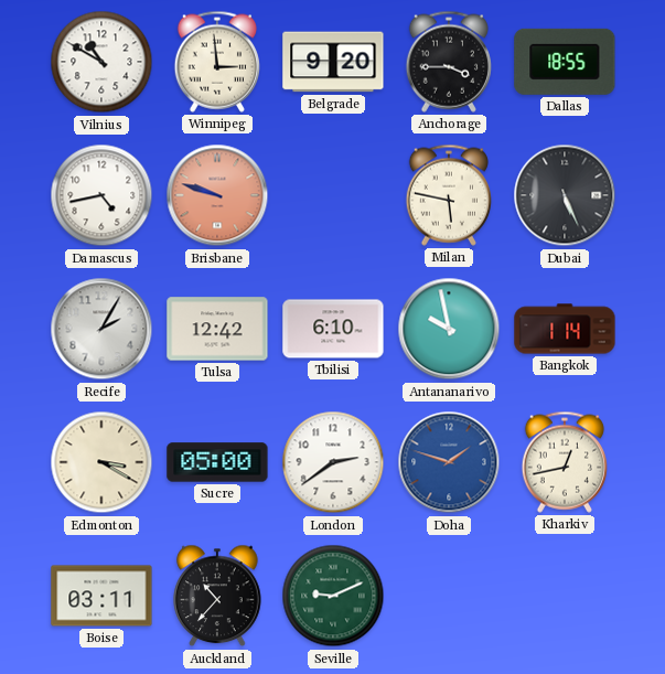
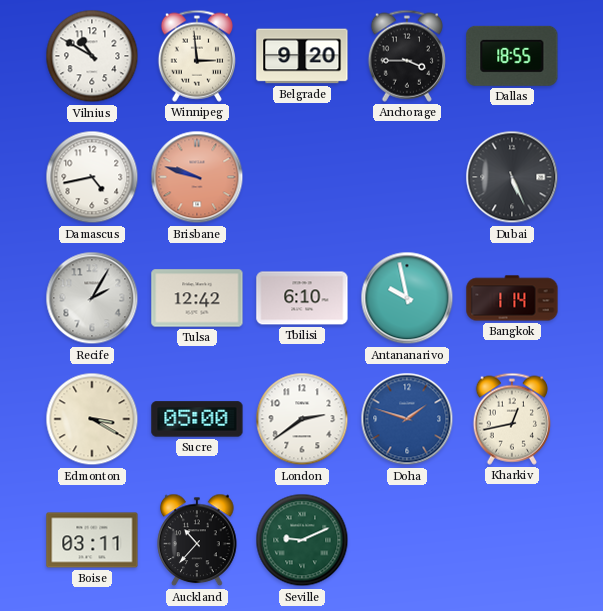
Milan: 5:47 -> none (449, 195)
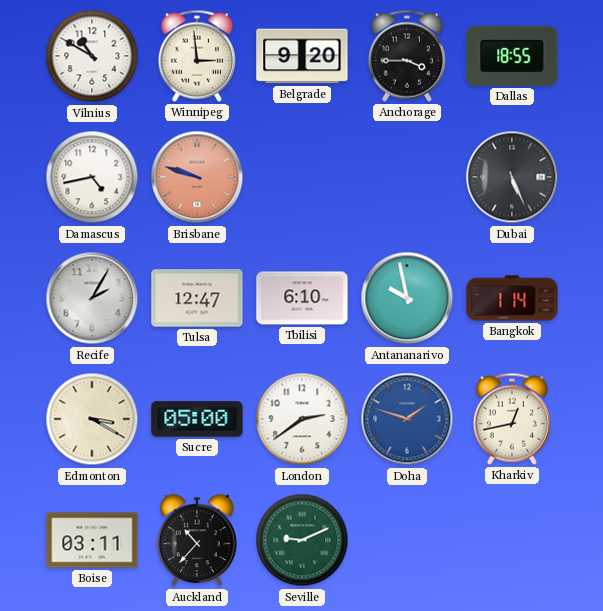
Tulsa: 12:42 -> 12:47 (197, 298)
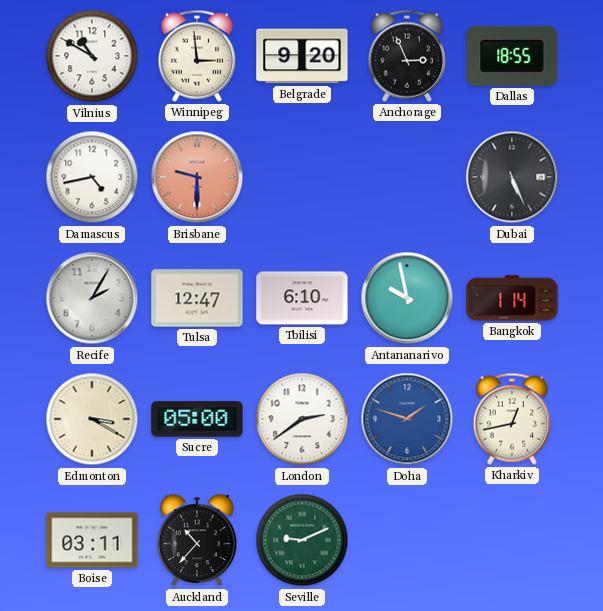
Anchorage: 3:45 -> 2:56 (407, 56)
Brisbane: 9:48 -> 9:30 (197, 177)
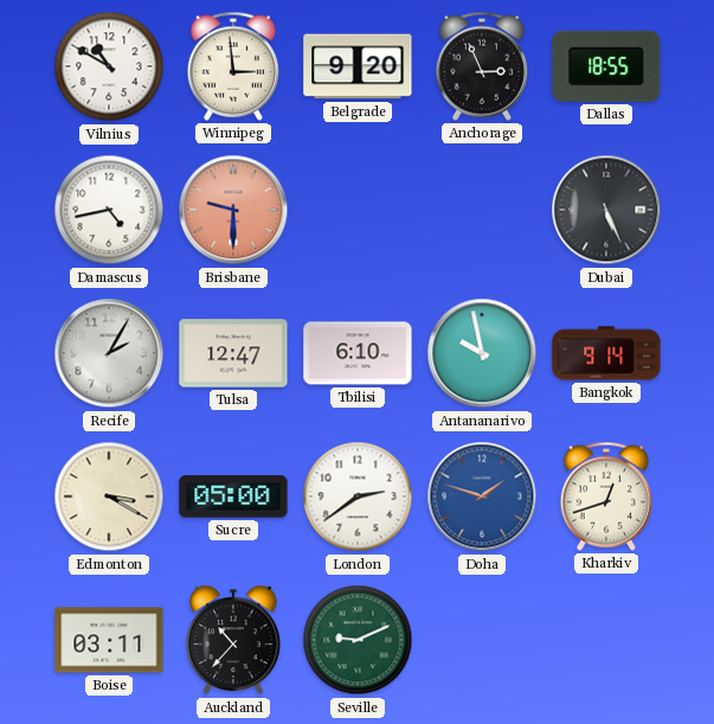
Bangkok: 1:14 -> 9:14 (606, 353)
Kharkiv: 12:43 -> 12:42 (606, 496)
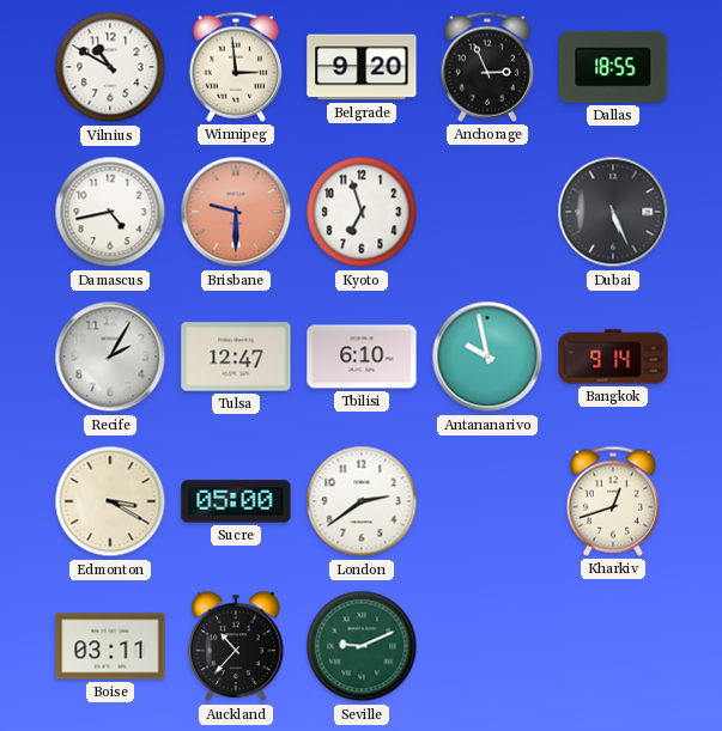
Kyoto: none -> 6:57 (362, 212)
Doha: 1:48 -> none (482, 496)
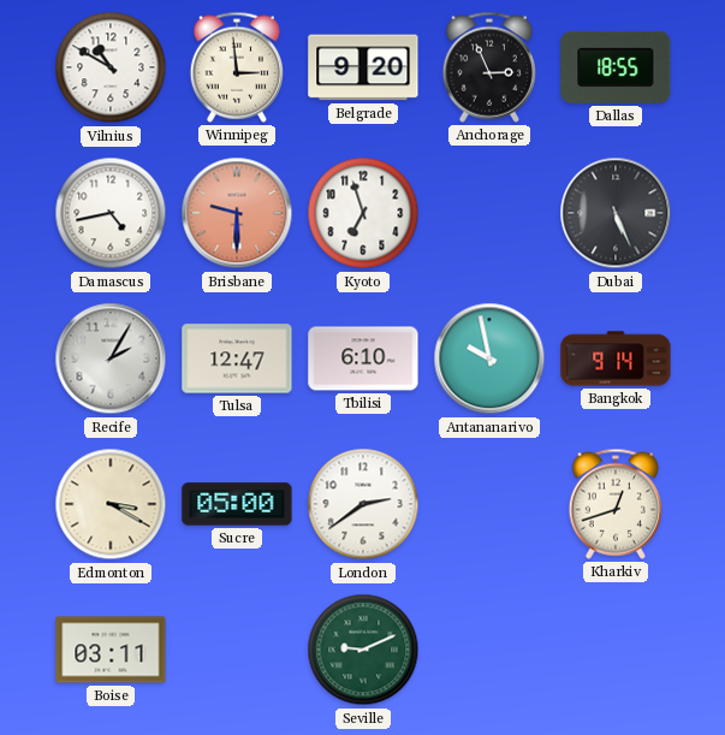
Auckland: 10:37 -> none (236, 646)
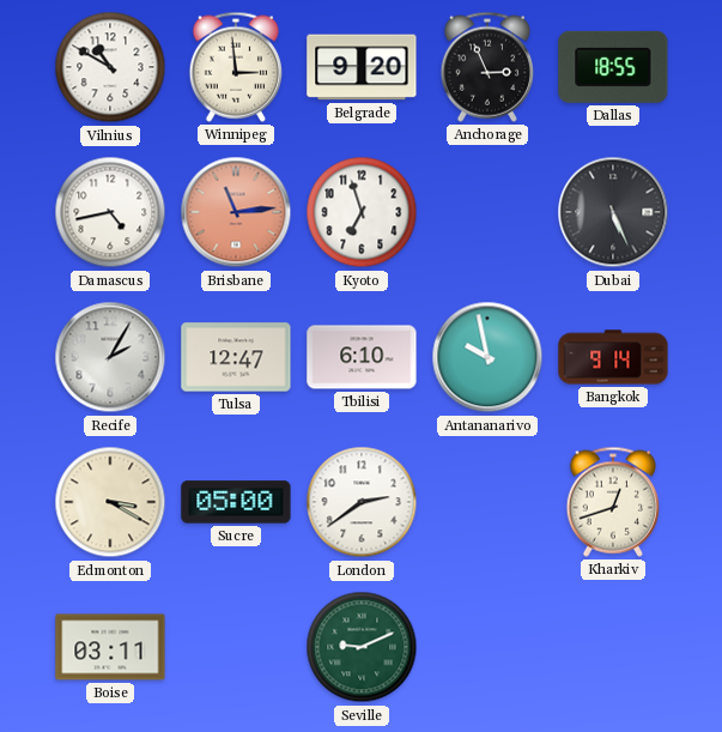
Brisbane: 9:30 -> 11:14 (236, 212)
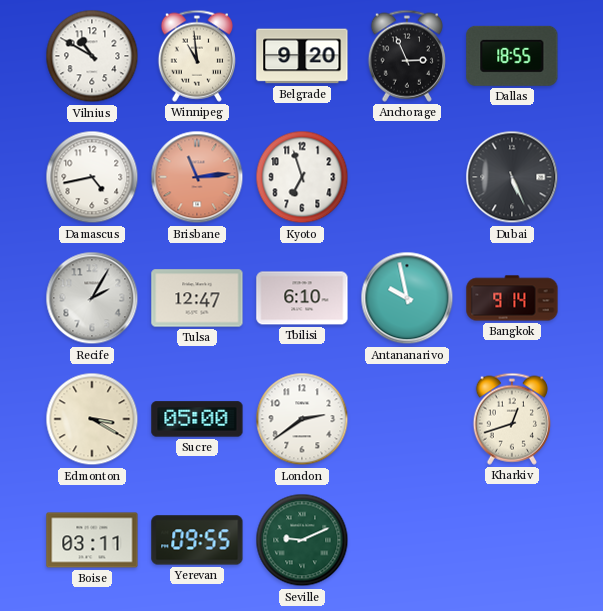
Winnipeg: 2:59 -> 10:59 (197, 56)
Yerevan: none -> 09:55 (197, 540)
